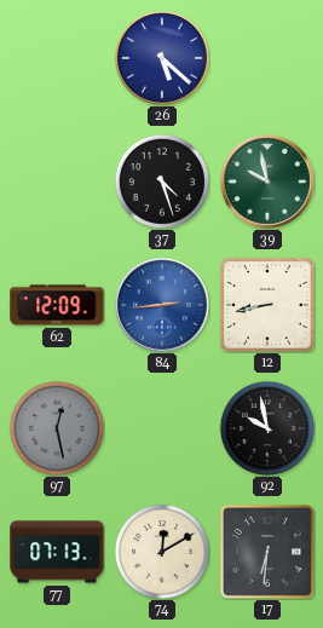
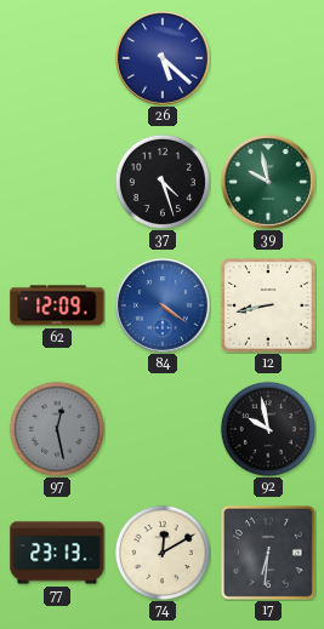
84: 2:44 -> 4:21 (164, 307)
77: 07:13 -> 23:13 (57, 553)
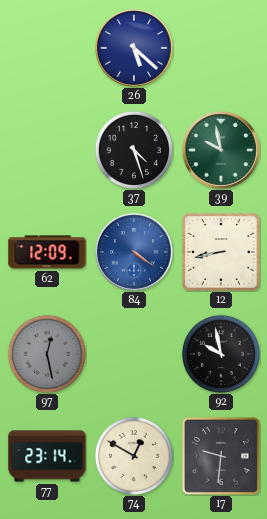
77: 23:13 -> 23:14 (47, 456)
74: 12:10 -> 12:50 (134, 456)
17: 6:31 -> 9:31 (221, 456)
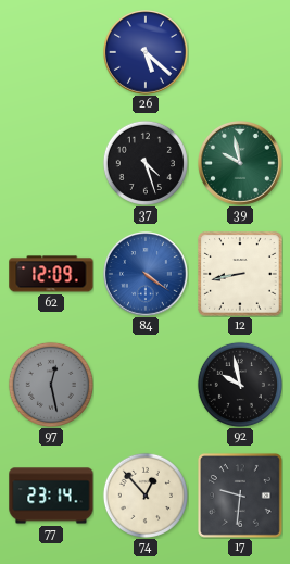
74: 12:50 -> 12:53 (146, 496)
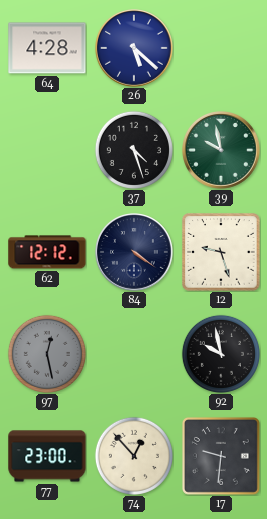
64: none -> 4:28 (47, 48)
62: 12:09 -> 12:12 (47, 252)
84 dial: blue -> navy (135, 253)
12: 8:43 -> 9:27 (221, 252)
77: 23:14 -> 23:00 (47, 456)
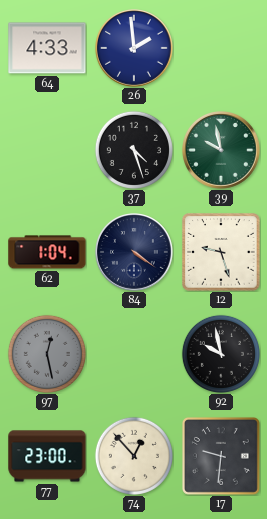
64: 4:28 -> 4:33 (47, 48)
26: 5:22 -> 1:59 (135, 49)
62: 12:12 -> 1:04 (47, 252)
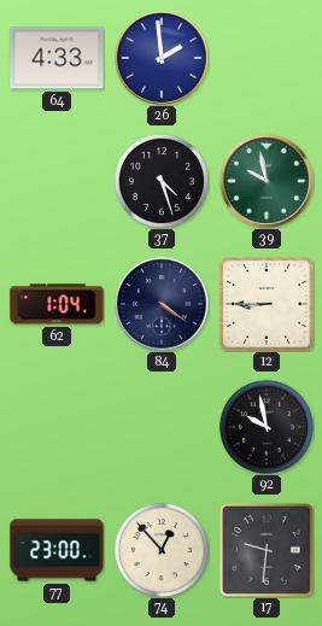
12: 9:27 -> 8:45 (267, 304)
97: 12:28 -> none (47, 354)
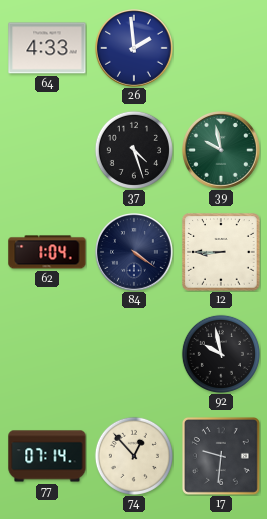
77: 23:00 -> 07:14 (47, 456)
